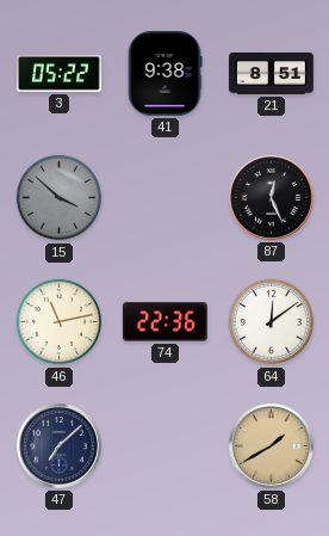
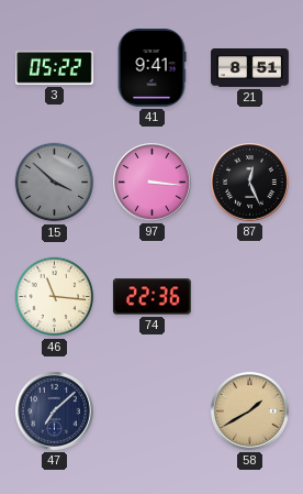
41: 9:38 -> 9:41 (151, 68)
97: none -> 3:16 (153, 183)
46: 11:13 -> 11:16 (55, 297)
64: 12:09 -> none (272, 322)
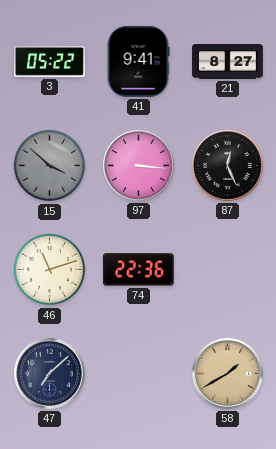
21: 8:51 -> 8:27 (228, 62)
46: 11:16 -> 11:12 (50, 270)
